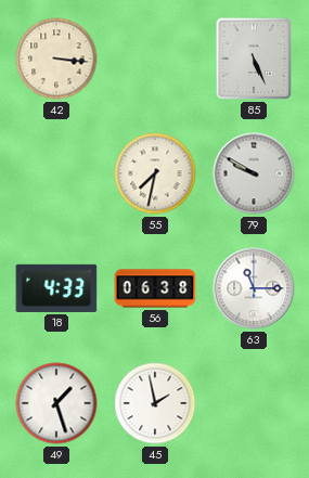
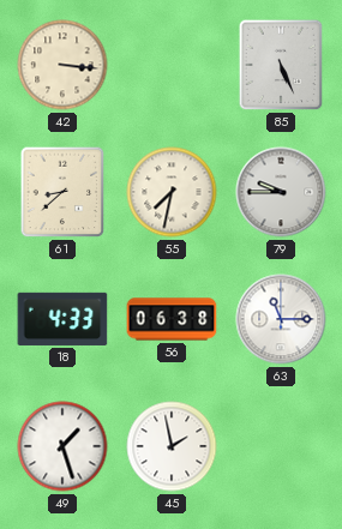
61: none -> 8:38 (62, 192)
79: 9:50 -> 9:45 (281, 192)
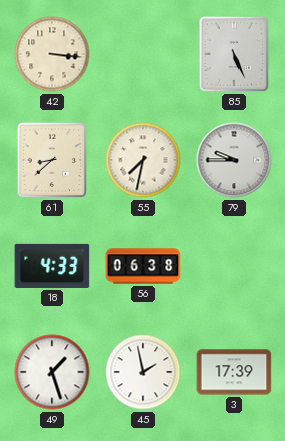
63: 11:15 -> none (281, 319)
3: none -> 17:39 (234, 372)
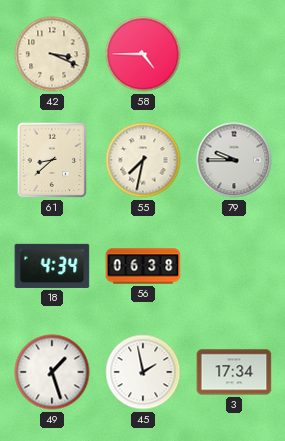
42: 3:16 -> 3:19 (52, 54)
58: none -> 4:45 (143, 54)
85: 5:26 -> none (234, 54)
18: 4:33 -> 4:34 (52, 266)
3: 17:39 -> 17:34 (234, 372)
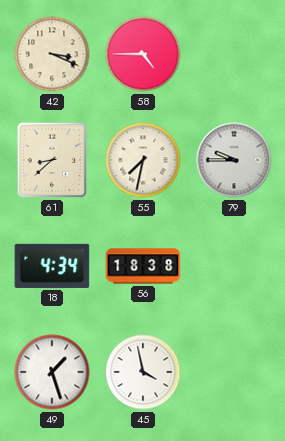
56: 06:38 -> 18:38 (143, 266)
45: 1:58 -> 3:58 (143, 372)
3: 17:34 -> none (234, 372)
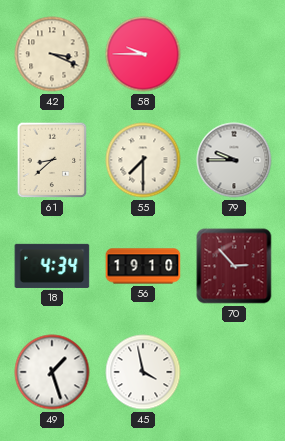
58: 4:45 -> 9:45 (143, 54)
55: 7:32 -> 7:30 (143, 160)
56: 18:38 -> 19:10 (143, 266)
70: none -> 2:53 (234, 266)
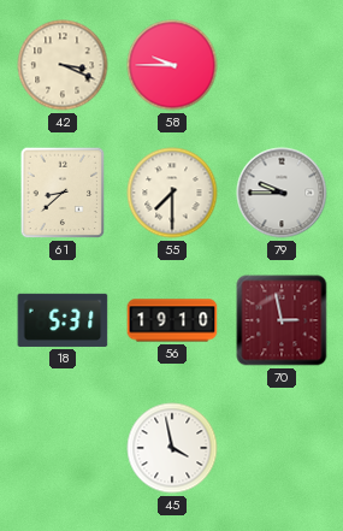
18: 4:34 -> 5:31 (63, 320)
70: 2:53 -> 2:58 (282, 320)
49: 1:27 -> none (52, 372)
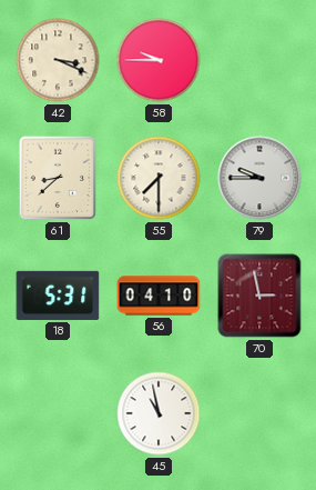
56: 19:10 -> 04:10 (159, 296)
45: 3:58 -> 10:58 (159, 413)
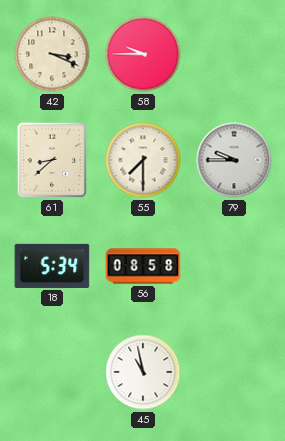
18: 5:31 -> 5:34 (52, 266)
56: 04:10 -> 08:58 (143, 266)
70: 2:58 -> none (259, 296)
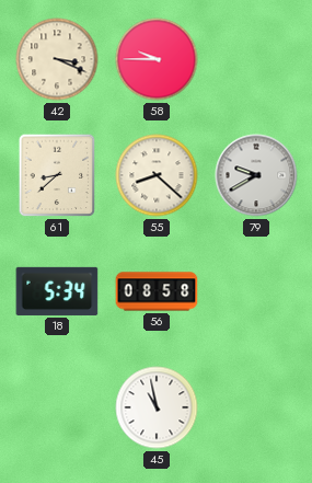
55: 7:30 -> 8:22 (157, 175)
79: 9:45 -> 9:40 (256, 175)
